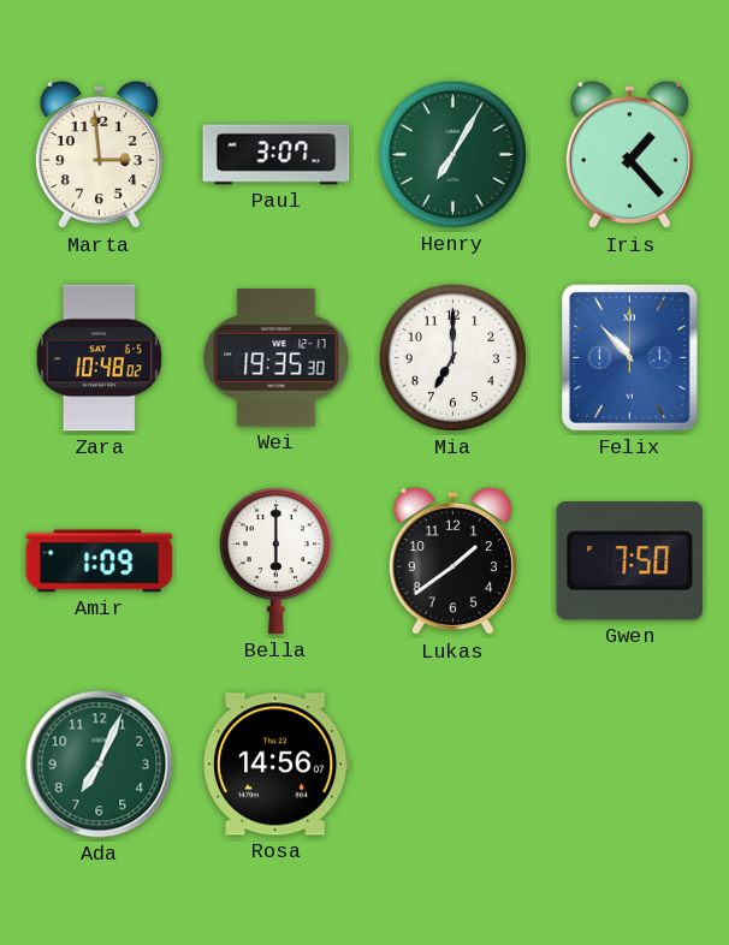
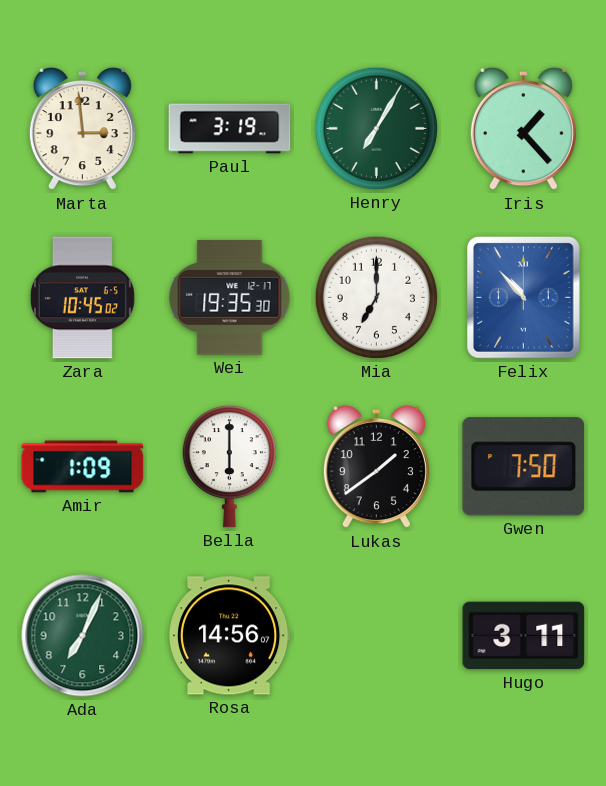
Paul: 3:07 -> 3:19 (230, 129)
Zara: 10:48 -> 10:45 (82, 298)
Hugo: none -> 3:11 (524, 636)
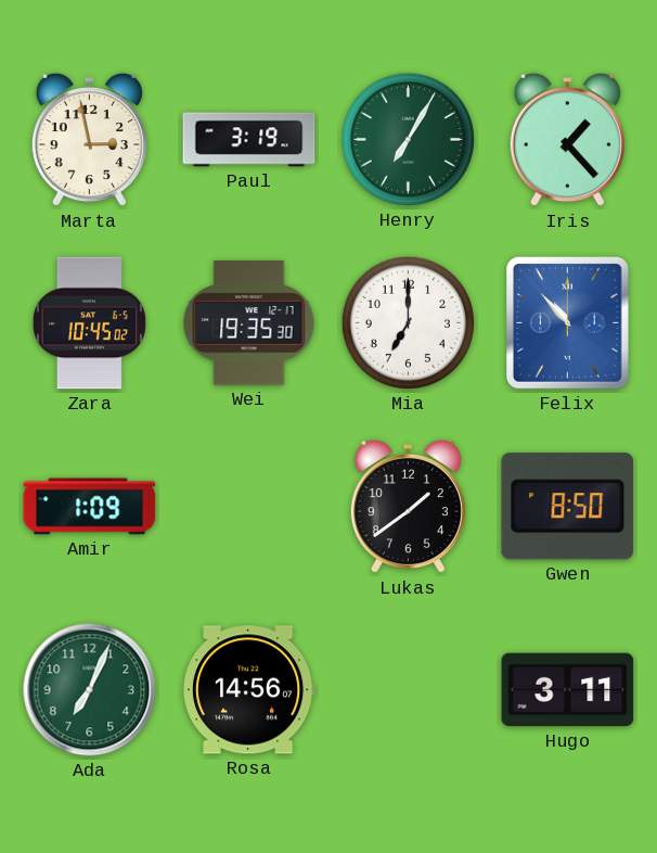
Marta: 2:59 -> 2:58 (89, 140)
Bella: 6:00 -> none (229, 467)
Gwen: 7:50 -> 8:50 (567, 507)
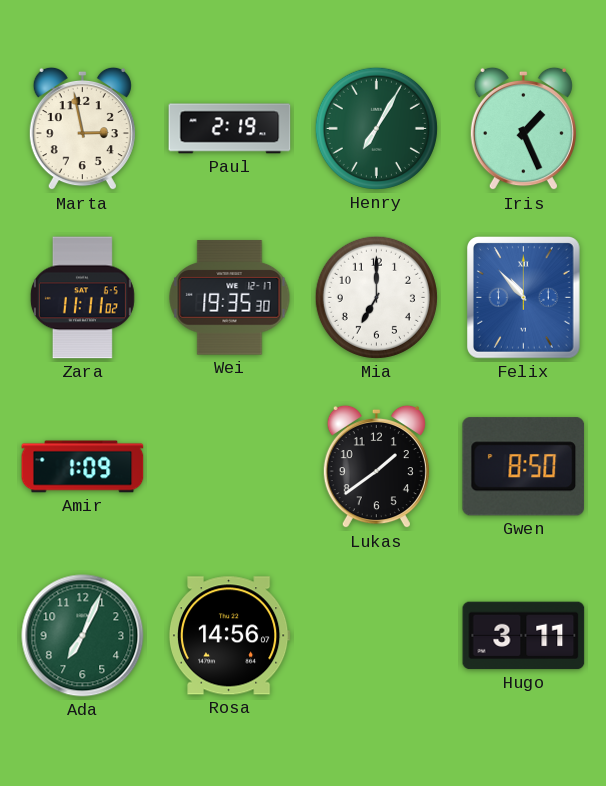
Paul: 3:19 -> 2:19 (230, 129)
Iris: 1:23 -> 1:26 (523, 129)
Zara: 10:45 -> 11:11 (82, 298)
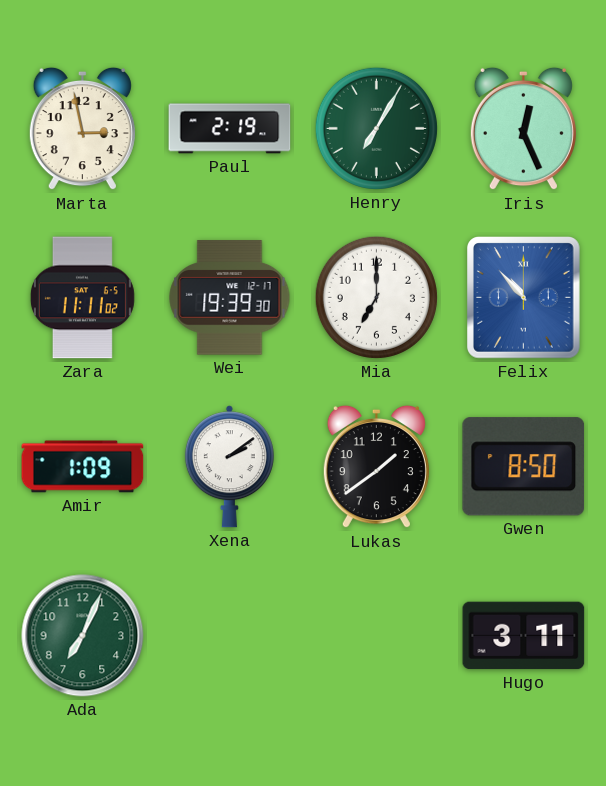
Iris: 1:26 -> 12:26 (523, 129)
Wei: 19:35 -> 19:39 (230, 298)
Xena: none -> 2:09 (229, 467)
Rosa: 14:56 -> none (229, 636)
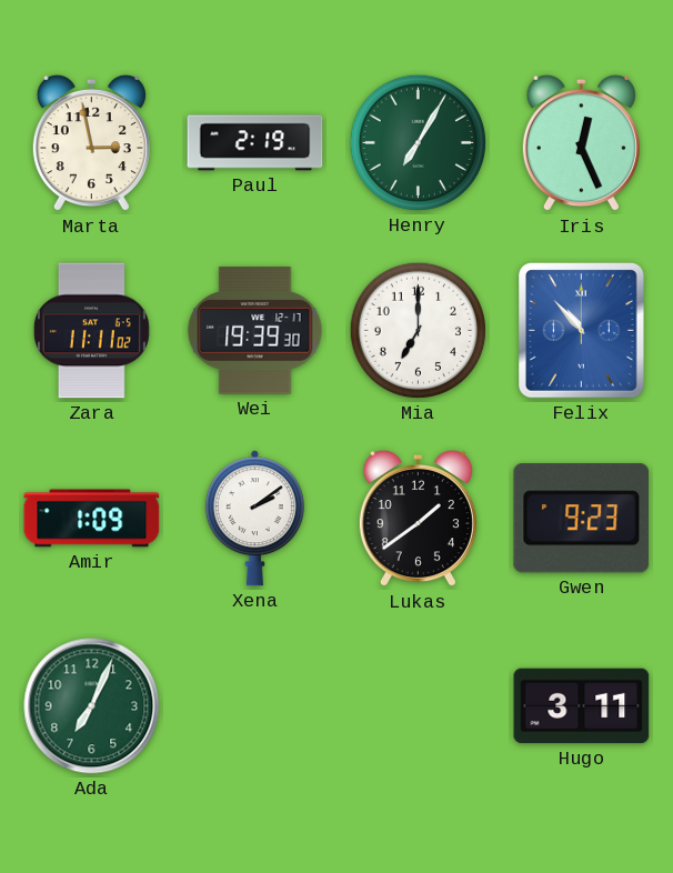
Gwen: 8:50 -> 9:23 (581, 519)
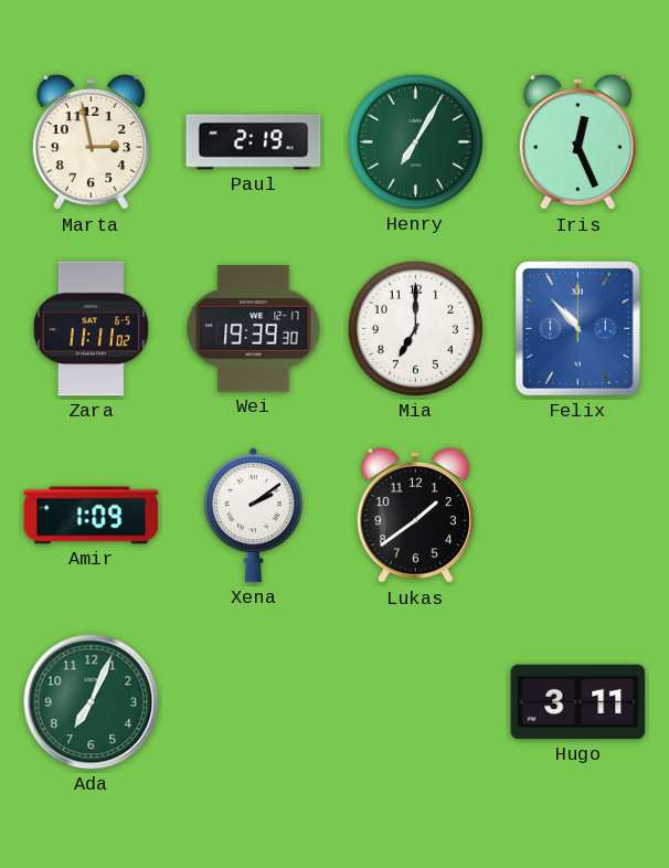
Gwen: 9:23 -> none (581, 519)
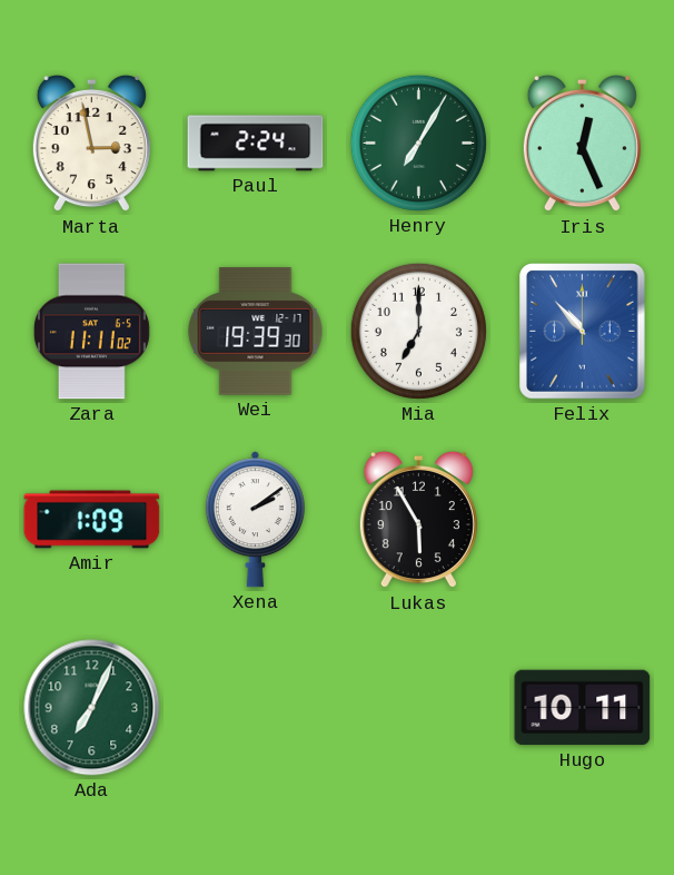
Paul: 2:19 -> 2:24 (256, 144)
Lukas: 1:39 -> 5:55 (418, 520)
Hugo: 3:11 -> 10:11 (583, 708)
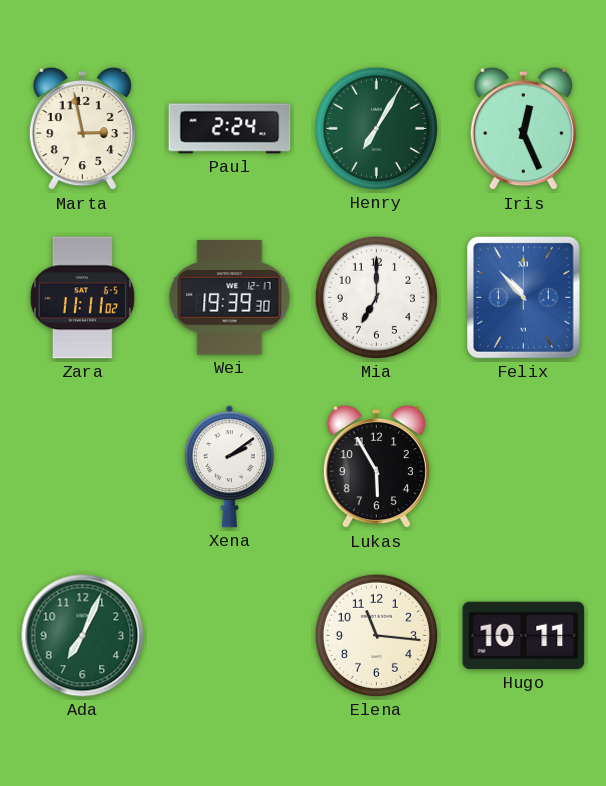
Amir: 1:09 -> none (92, 520)
Elena: none -> 11:16 (376, 635)
